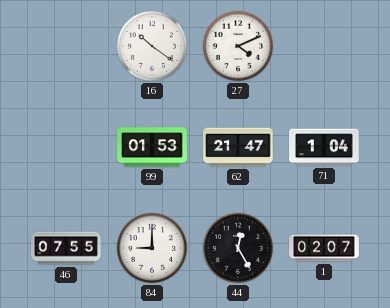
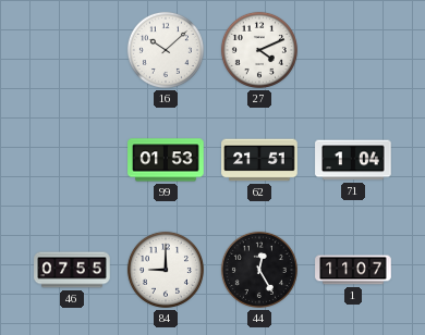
16: 10:21 -> 10:08 (166, 50)
62: 21:47 -> 21:51 (259, 160)
1: 02:07 -> 11:07 (353, 270)
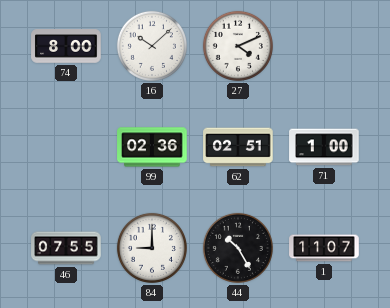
74: none -> 8:00 (66, 46)
99: 01:53 -> 02:36 (152, 147)
62: 21:51 -> 02:51 (238, 147)
71: 1:04 -> 1:00 (324, 147)
44: 12:25 -> 10:25 (238, 248)
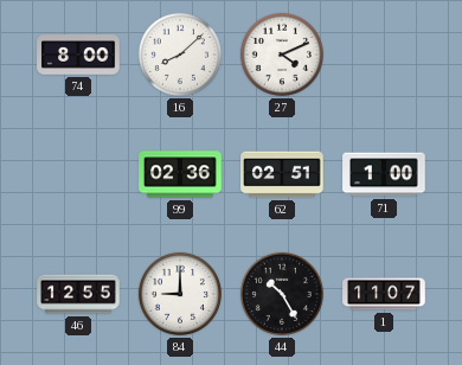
16: 10:08 -> 8:08 (180, 55)
46: 07:55 -> 12:55 (78, 294)
